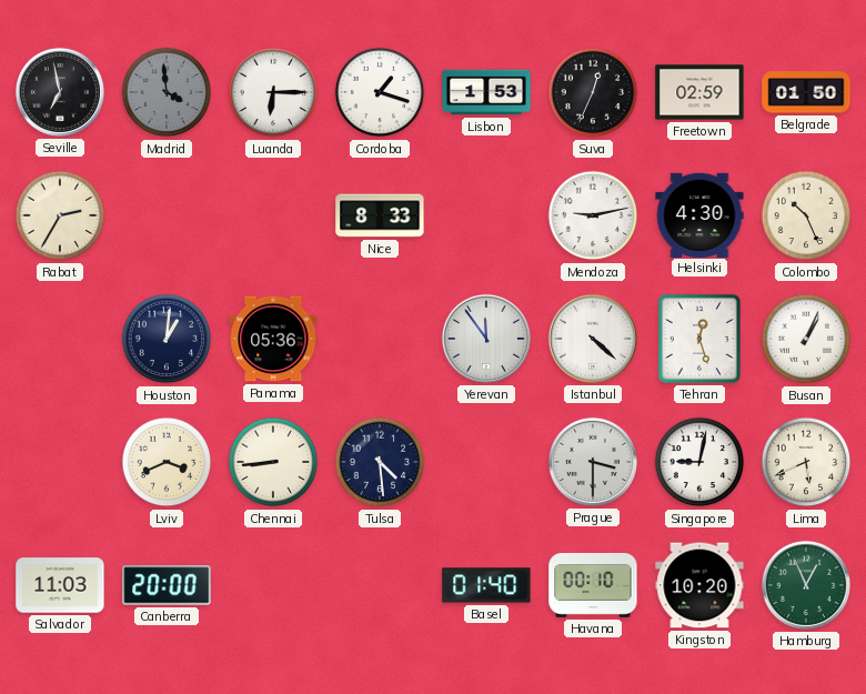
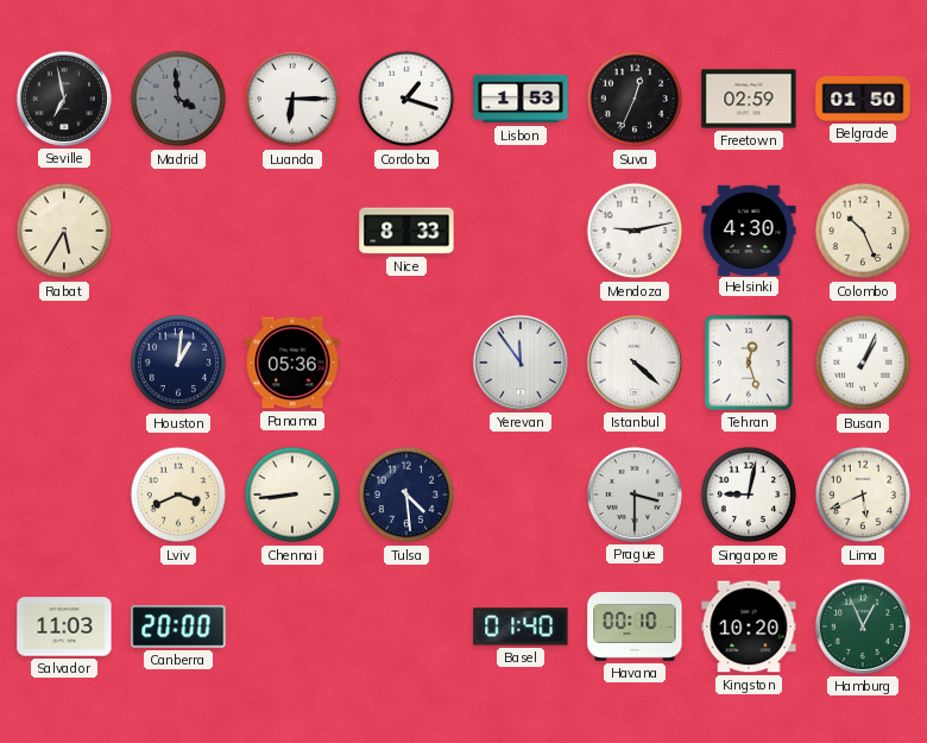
Rabat: 2:35 -> 5:35 (64, 231)
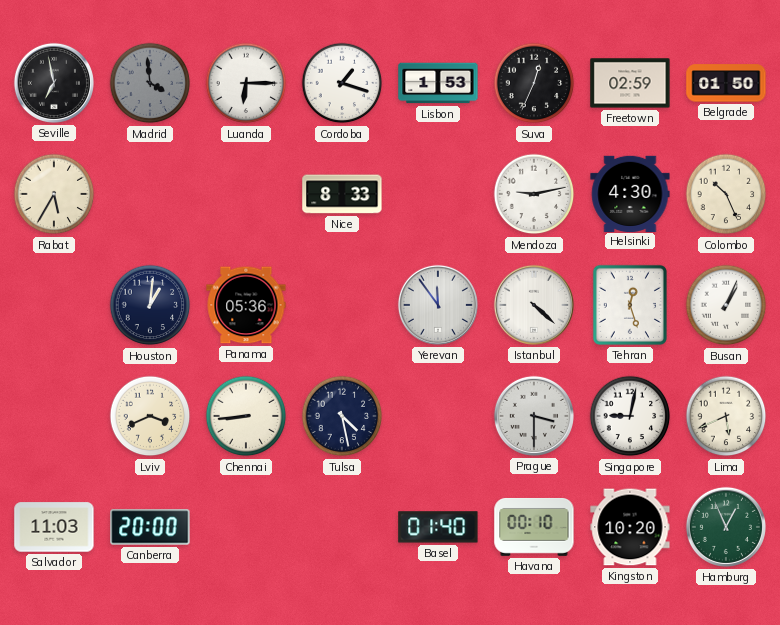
Tulsa: 4:29 -> 4:28 (342, 416)
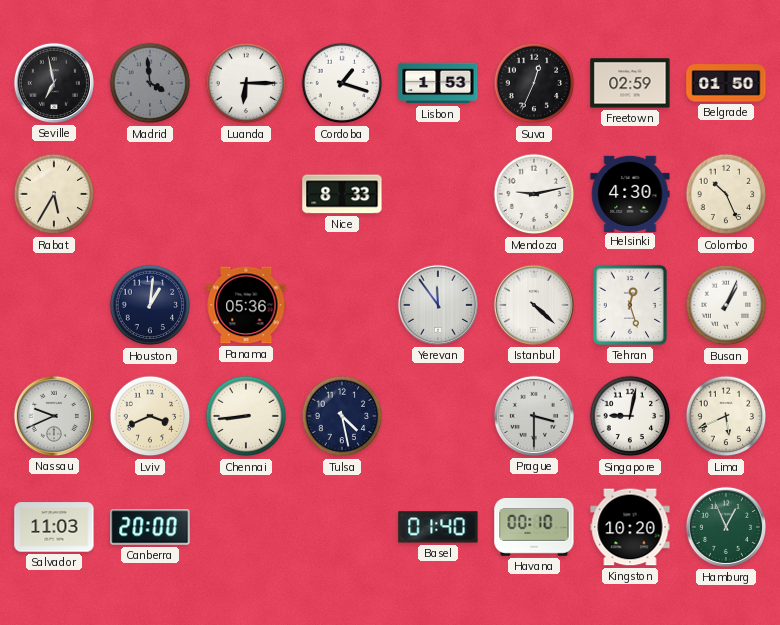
Nassau: none -> 9:41 (54, 416)
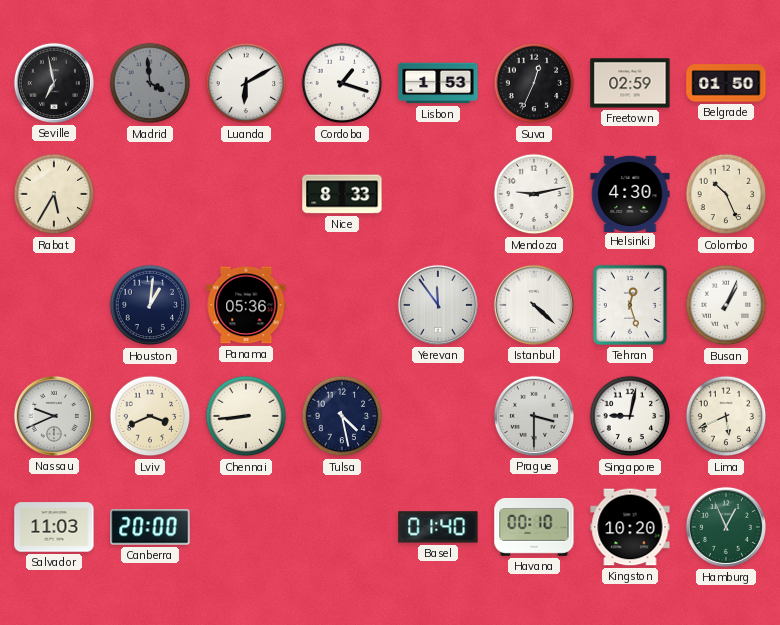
Luanda: 6:15 -> 6:10 (246, 83)
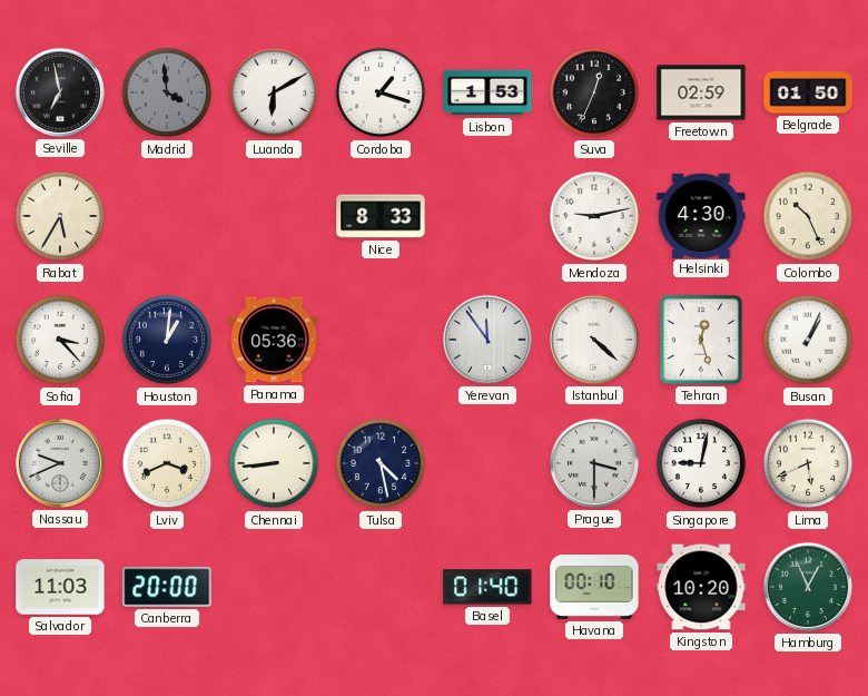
Sofia: none -> 3:23 (60, 340)
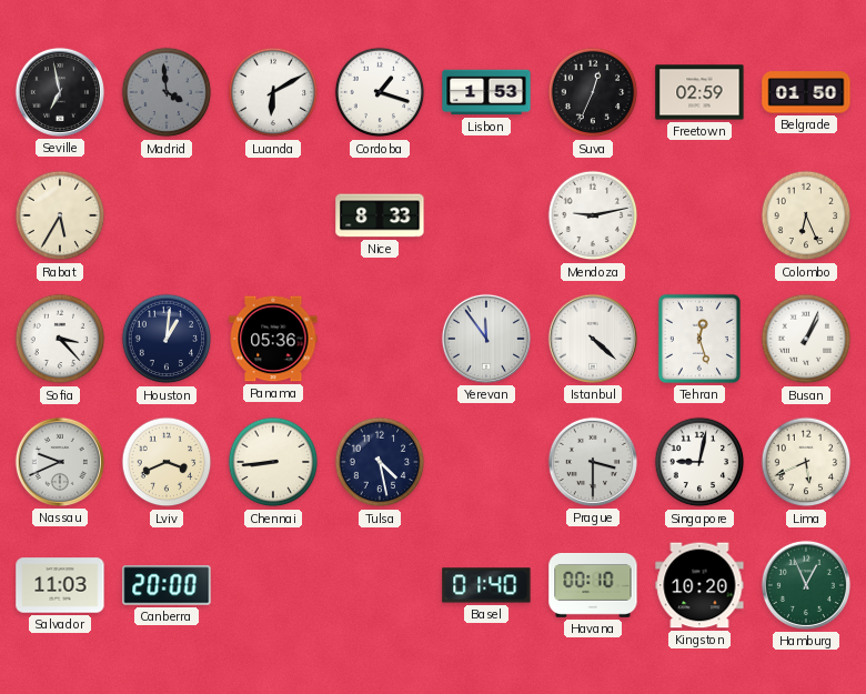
Helsinki: 4:30 -> none (701, 215)
Colombo: 10:26 -> 6:26 (806, 215)
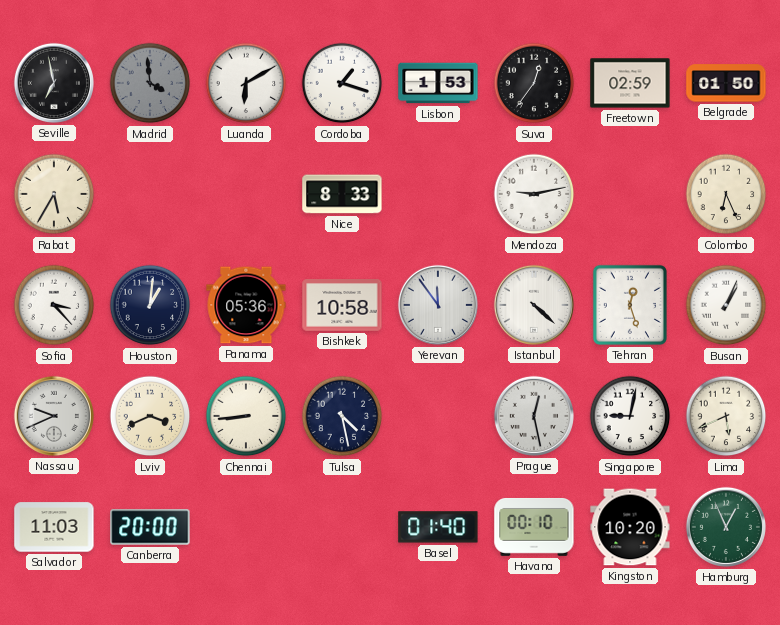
Suva: 12:34 -> 12:36 (534, 83)
Bishkek: none -> 10:58 (342, 306)
Prague: 3:30 -> 12:28 (534, 416)
